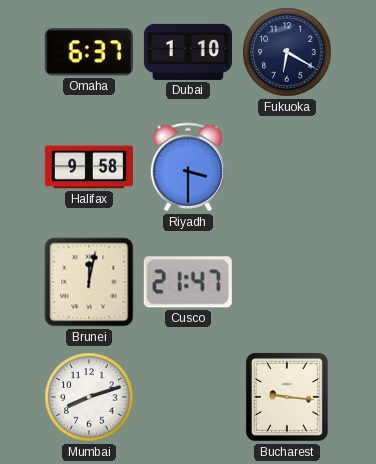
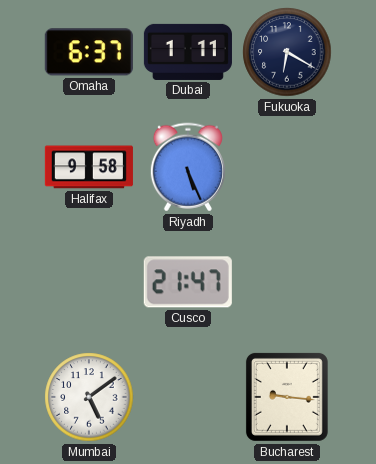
Dubai: 1:10 -> 1:11 (188, 52)
Riyadh: 3:30 -> 5:26 (188, 167)
Brunei: 12:02 -> none (89, 282)
Mumbai: 8:12 -> 5:09 (89, 397)
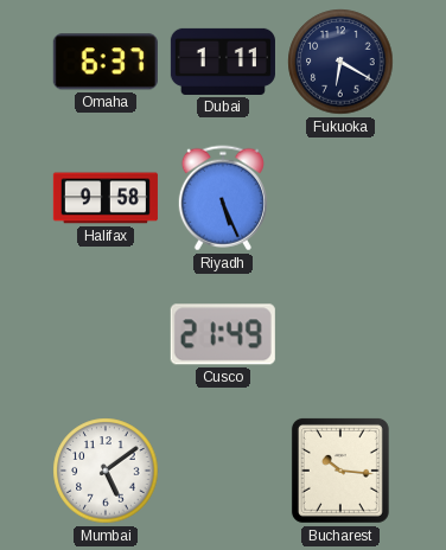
Cusco: 21:47 -> 21:49 (223, 334)
Bucharest: 9:16 -> 10:16 (340, 471)
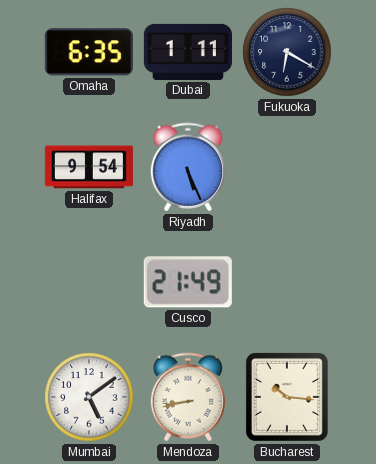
Omaha: 6:37 -> 6:35 (89, 52)
Halifax: 9:58 -> 9:54 (89, 167)
Mendoza: none -> 8:43 (188, 397)
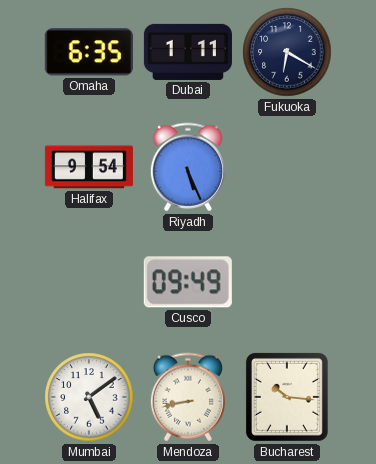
Cusco: 21:49 -> 09:49 (188, 282)
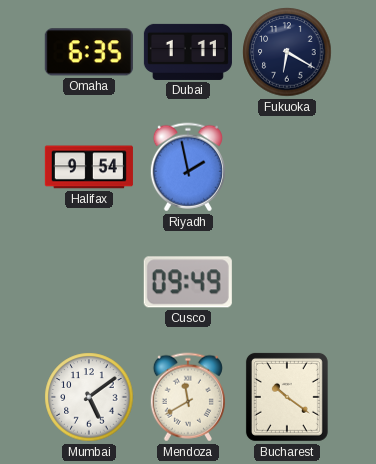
Riyadh: 5:26 -> 1:58 (188, 167)
Mendoza: 8:43 -> 11:40 (188, 397)
Bucharest: 10:16 -> 10:21 (287, 397)
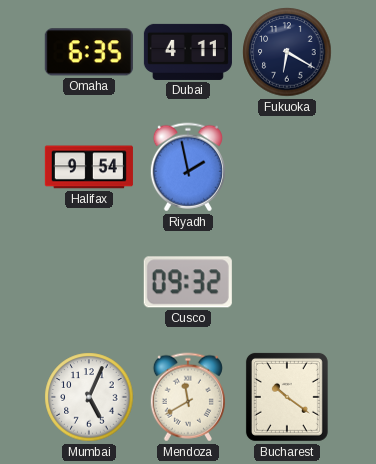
Dubai: 1:11 -> 4:11 (188, 52)
Cusco: 09:49 -> 09:32 (188, 282)
Mumbai: 5:09 -> 5:04 (89, 397)
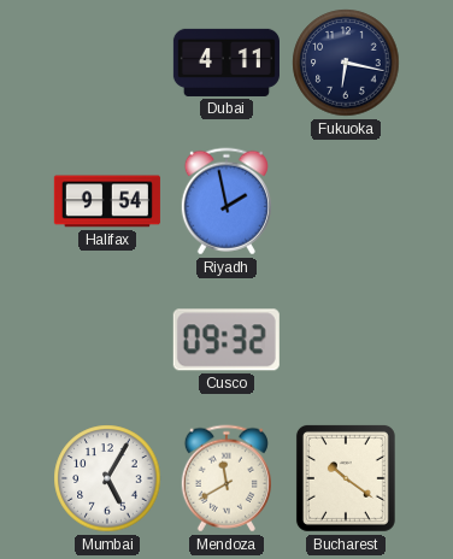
Omaha: 6:35 -> none (89, 52)
Fukuoka: 6:20 -> 6:17 (346, 63)
Mumbai: 5:04 -> 5:05 (107, 478)
